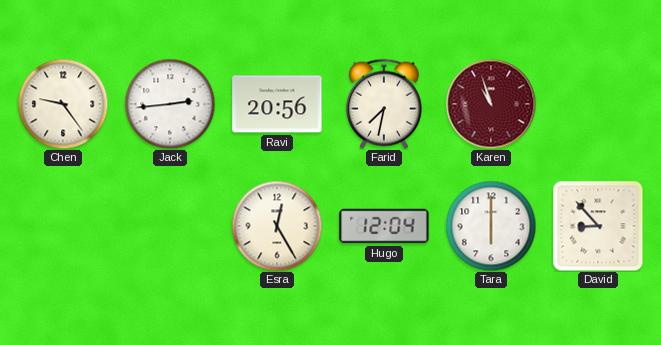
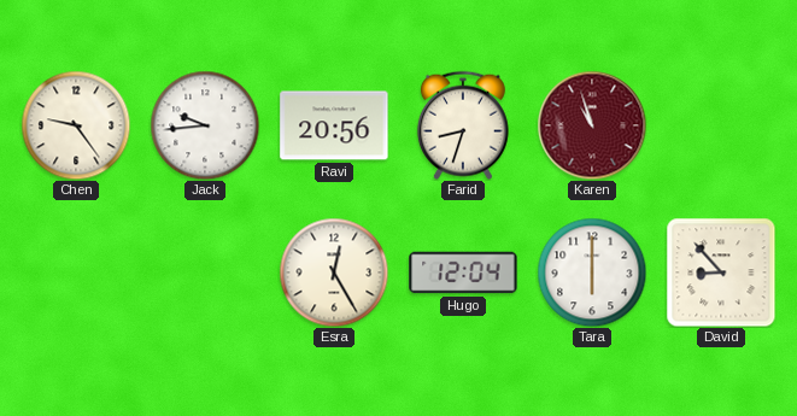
Jack: 2:44 -> 9:44 (205, 125)
Farid: 7:32 -> 8:33 (463, 125)
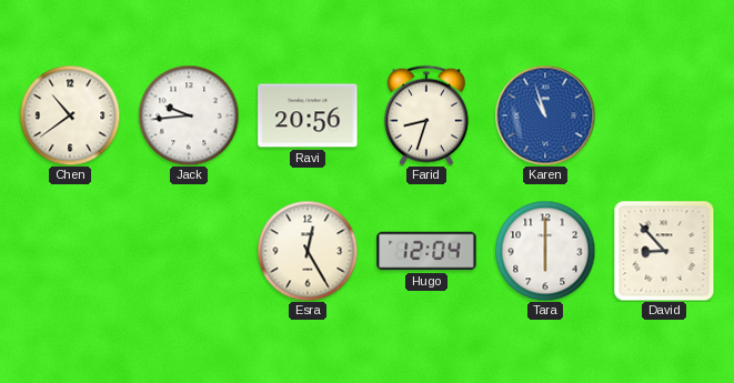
Chen: 9:24 -> 10:39 (70, 115)
Karen dial: burgundy -> blue (545, 115)
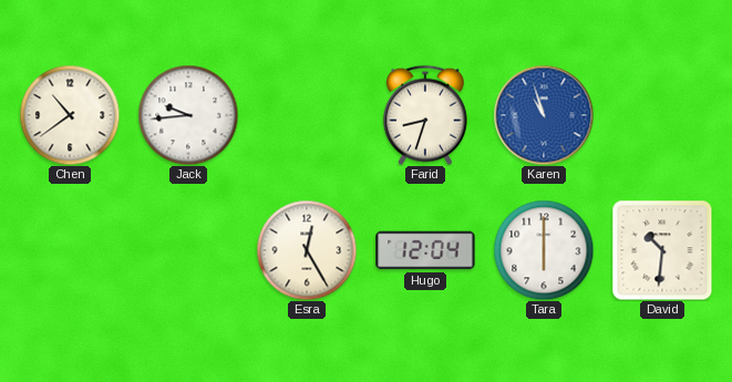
Ravi: 20:56 -> none (308, 115)
David: 8:53 -> 10:31 (662, 250)
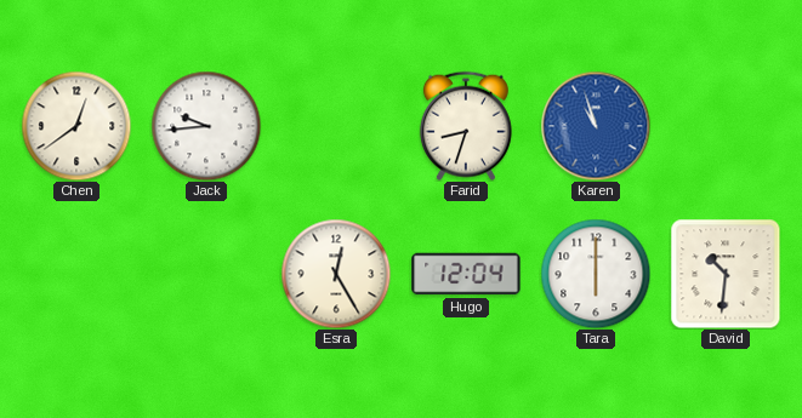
Chen: 10:39 -> 12:39 (76, 126)
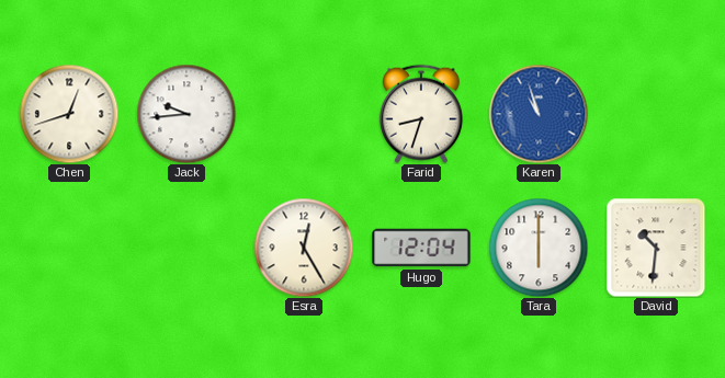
Chen: 12:39 -> 12:42 (69, 114)
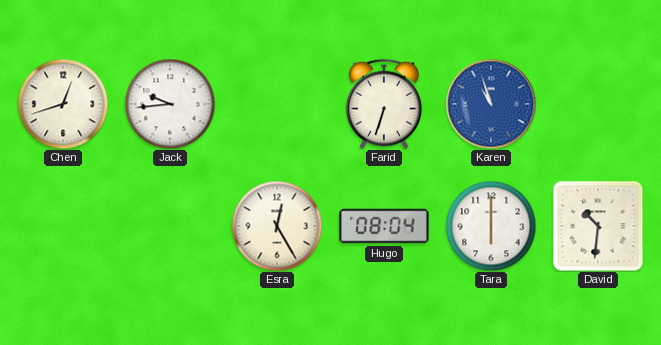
Farid: 8:33 -> 6:33 (384, 104)
Hugo: 12:04 -> 08:04 (384, 226)
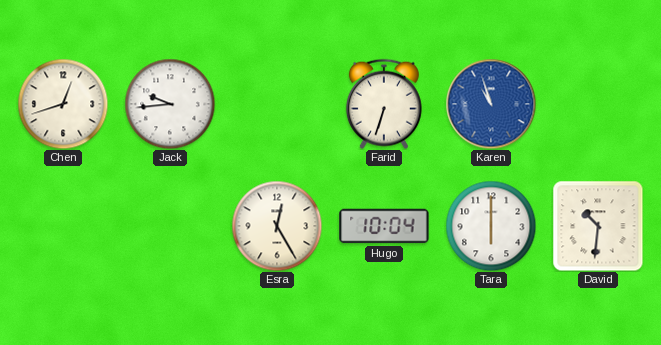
Hugo: 08:04 -> 10:04 (384, 226)
